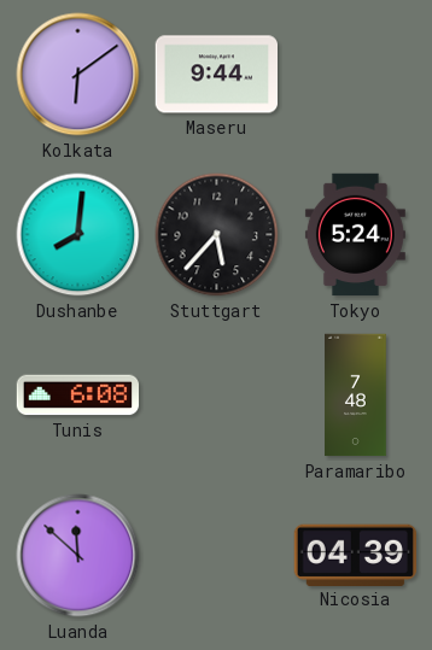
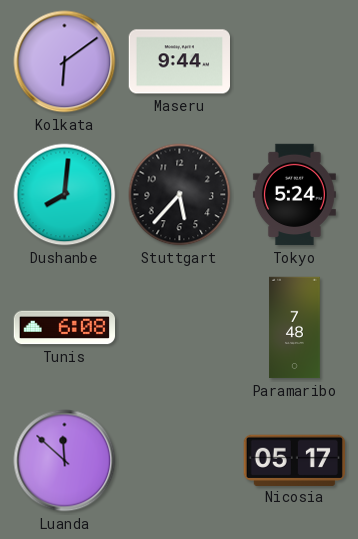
Nicosia: 04:39 -> 05:17 (294, 460)
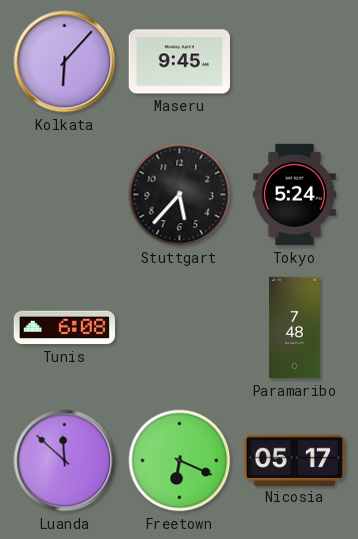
Kolkata: 6:09 -> 6:07 (65, 62)
Maseru: 9:44 -> 9:45 (179, 62)
Dushanbe: 8:01 -> none (65, 195)
Freetown: none -> 6:19 (180, 461)
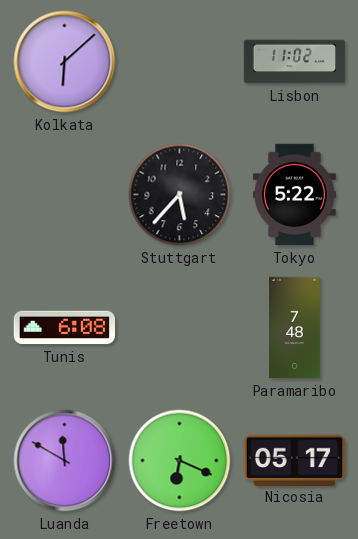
Kolkata: 6:07 -> 6:08 (65, 62)
Maseru: 9:45 -> none (179, 62)
Lisbon: none -> 11:02 (295, 62)
Tokyo: 5:24 -> 5:22 (294, 195)
Luanda: 11:52 -> 11:50 (65, 461)
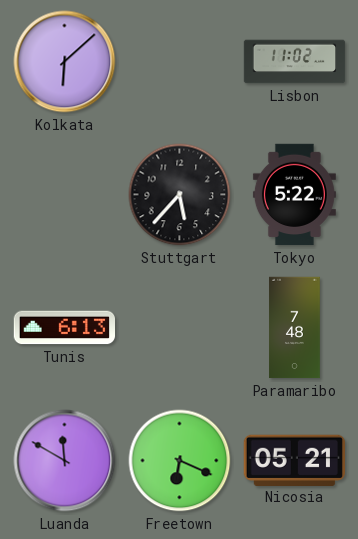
Tunis: 6:08 -> 6:13 (65, 328)
Nicosia: 05:17 -> 05:21 (294, 460)
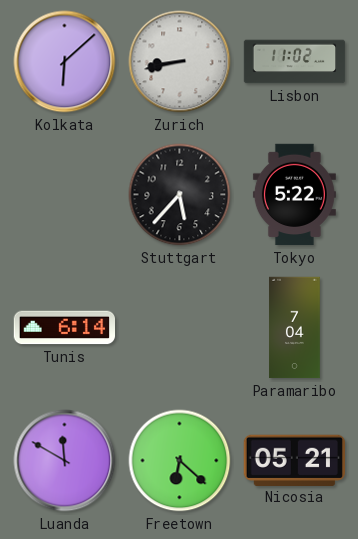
Zurich: none -> 8:43 (180, 62)
Tunis: 6:13 -> 6:14 (65, 328)
Paramaribo: 7:48 -> 7:04 (295, 328)
Freetown: 6:19 -> 6:22 (180, 461)
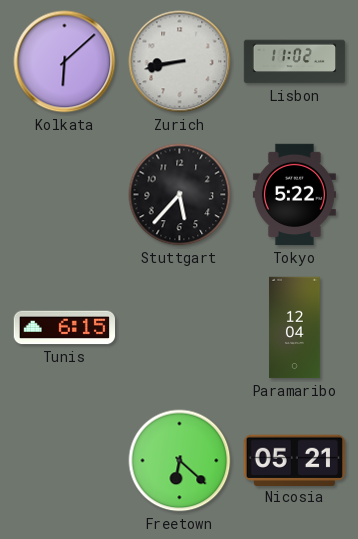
Tunis: 6:14 -> 6:15 (65, 328)
Paramaribo: 7:04 -> 12:04 (295, 328)
Luanda: 11:50 -> none (65, 461)
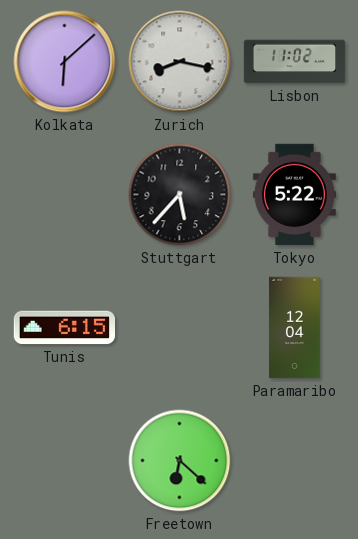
Zurich: 8:43 -> 8:17 (180, 62)
Nicosia: 05:21 -> none (294, 460)
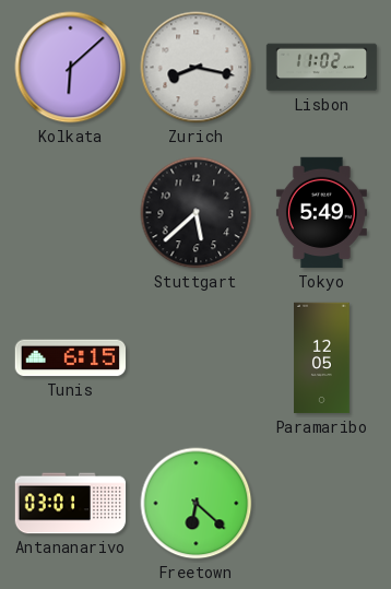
Stuttgart: 5:37 -> 5:38 (197, 213)
Tokyo: 5:22 -> 5:49 (321, 213)
Paramaribo: 12:04 -> 12:05 (322, 358)
Antananarivo: none -> 03:01 (71, 504)
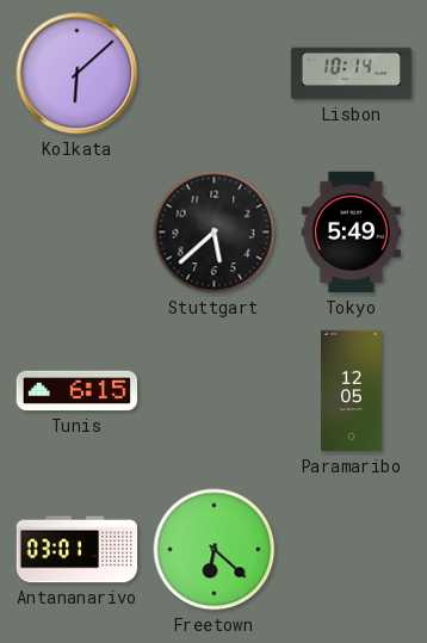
Zurich: 8:17 -> none (197, 68)
Lisbon: 11:02 -> 10:14 (352, 74)
